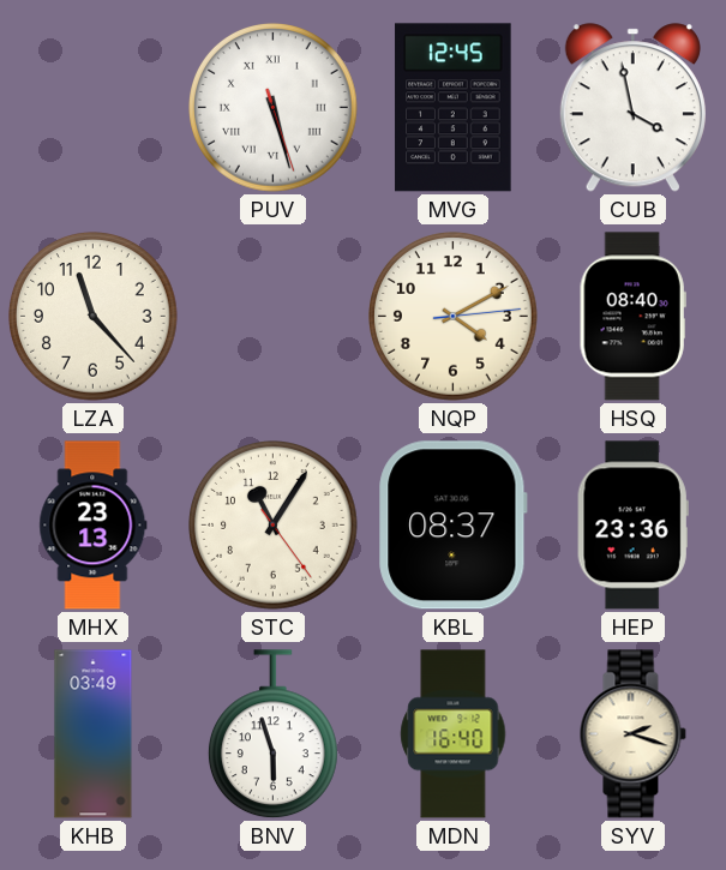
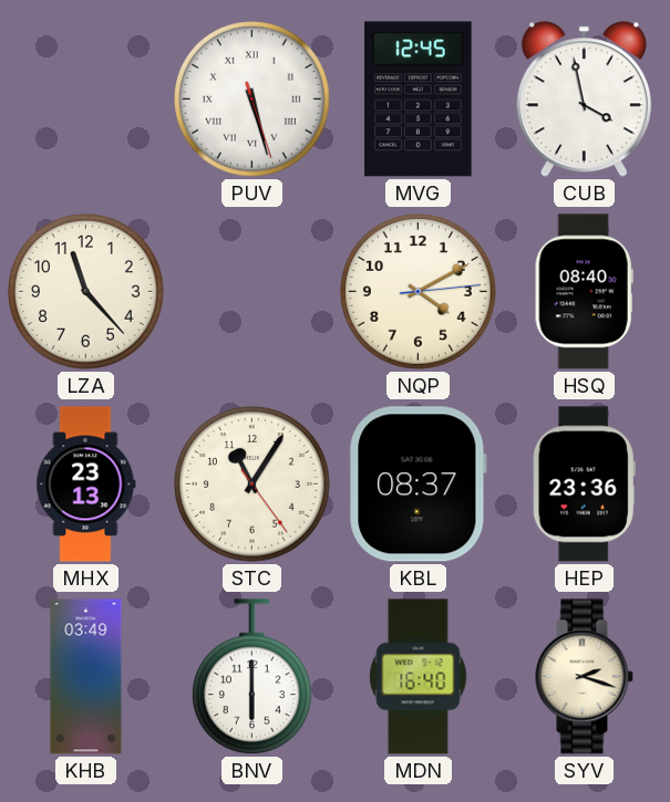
BNV: 5:57 -> 6:00 (251, 677)
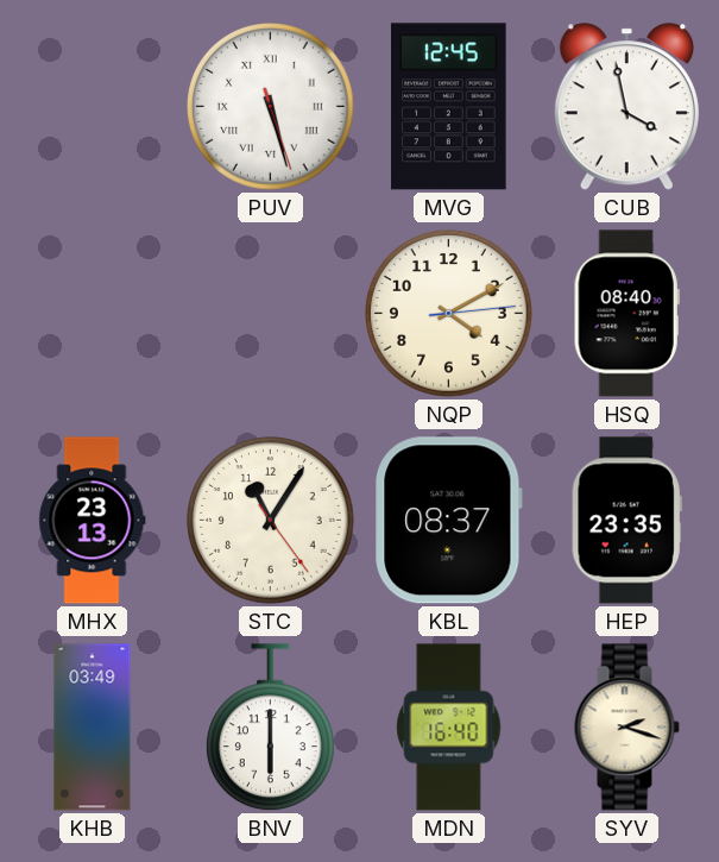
LZA: 11:23 -> none (86, 292)
HEP: 23:36 -> 23:35 (626, 521)
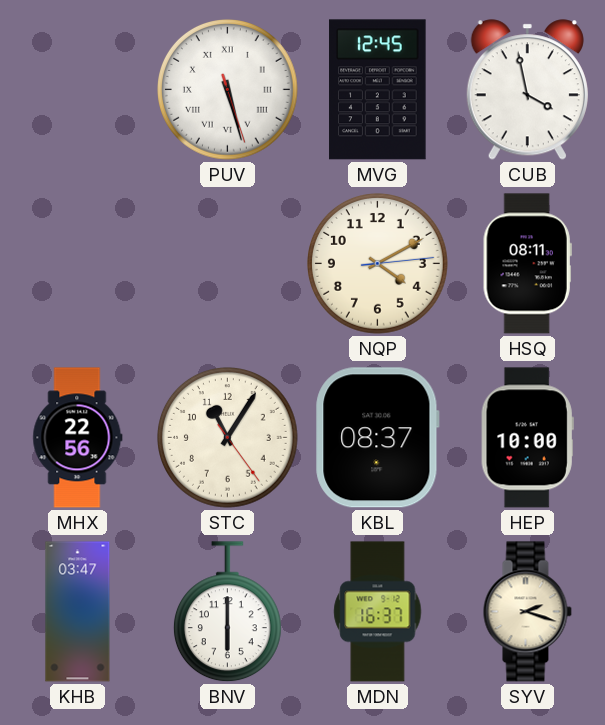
HSQ: 08:40 -> 08:11 (527, 264)
MHX: 23:13 -> 22:56 (78, 438)
HEP: 23:35 -> 10:00 (527, 438)
KHB: 03:49 -> 03:47 (78, 612)
MDN: 16:40 -> 16:37 (378, 612)
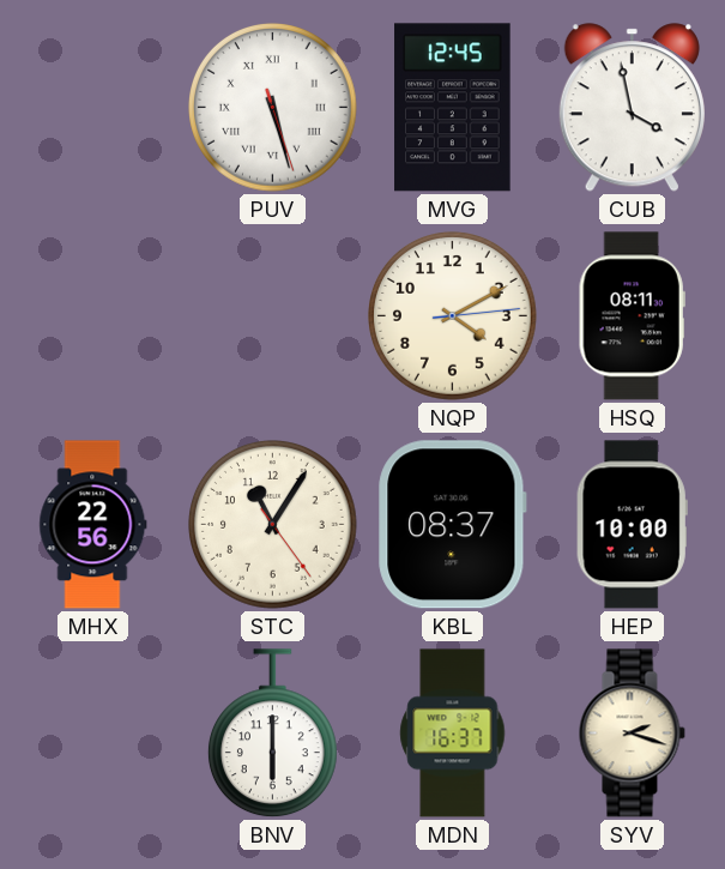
KHB: 03:47 -> none (78, 612)
